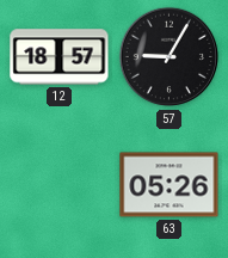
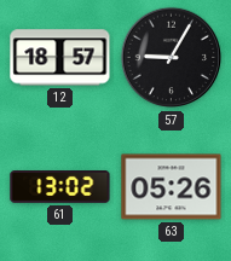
61: none -> 13:02 (60, 187)
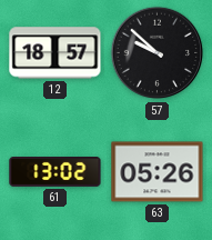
57: 9:05 -> 9:52 (158, 53)
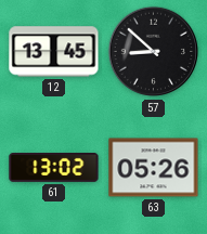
12: 18:57 -> 13:45 (54, 52)
57: 9:52 -> 8:52 (154, 52)
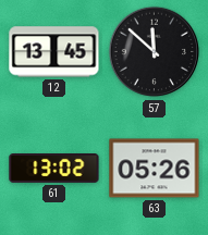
57: 8:52 -> 11:52 (155, 52)
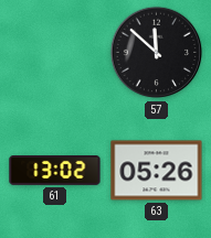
12: 13:45 -> none (54, 52)
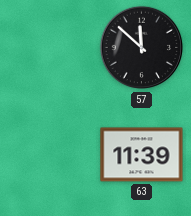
61: 13:02 -> none (55, 171)
63: 05:26 -> 11:39 (142, 155)
